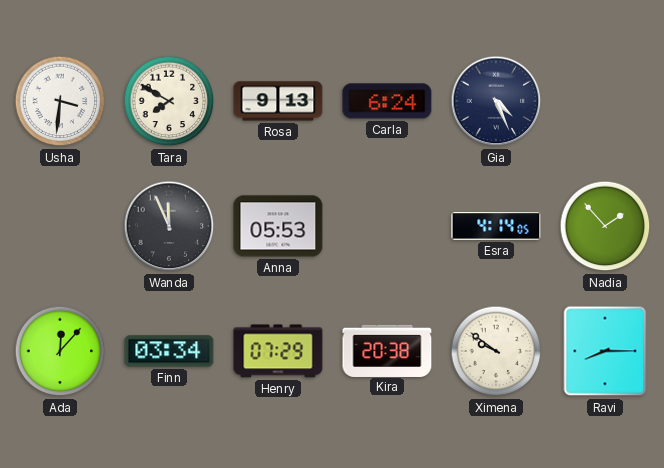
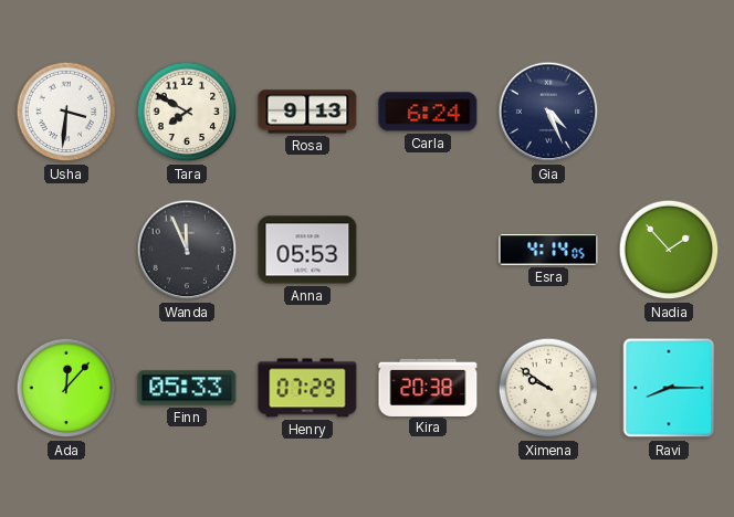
Finn: 03:34 -> 05:33 (187, 388)
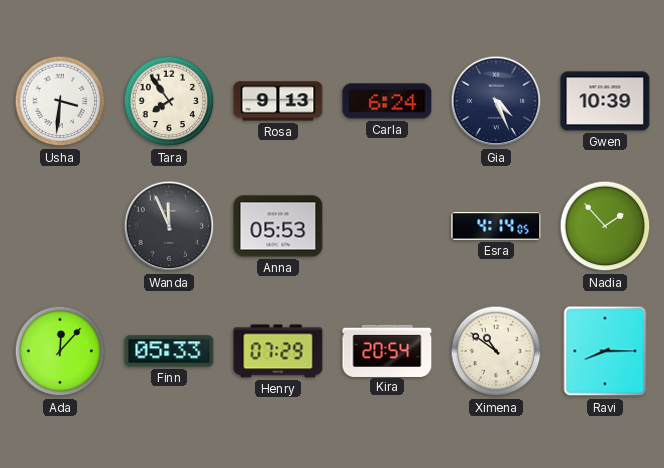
Tara: 7:50 -> 7:54 (169, 101)
Gwen: none -> 10:39 (605, 101)
Kira: 20:38 -> 20:54 (387, 350)
Ximena: 9:51 -> 10:51 (496, 351)
